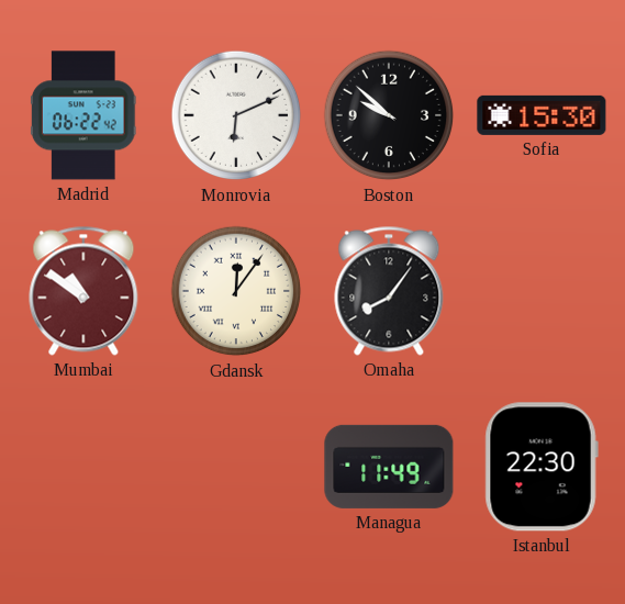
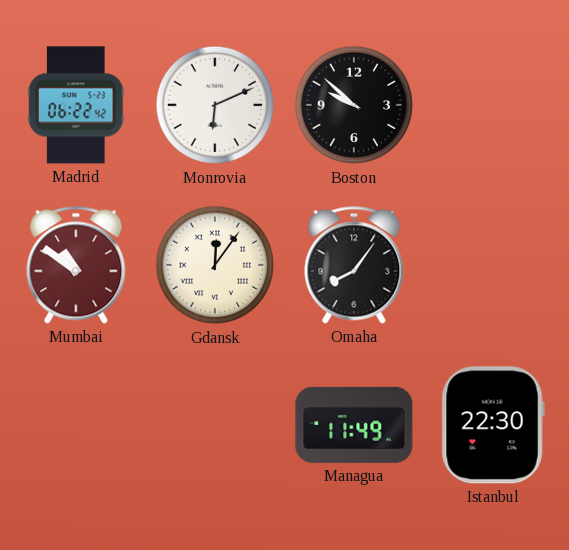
Sofia: 15:30 -> none (542, 115)
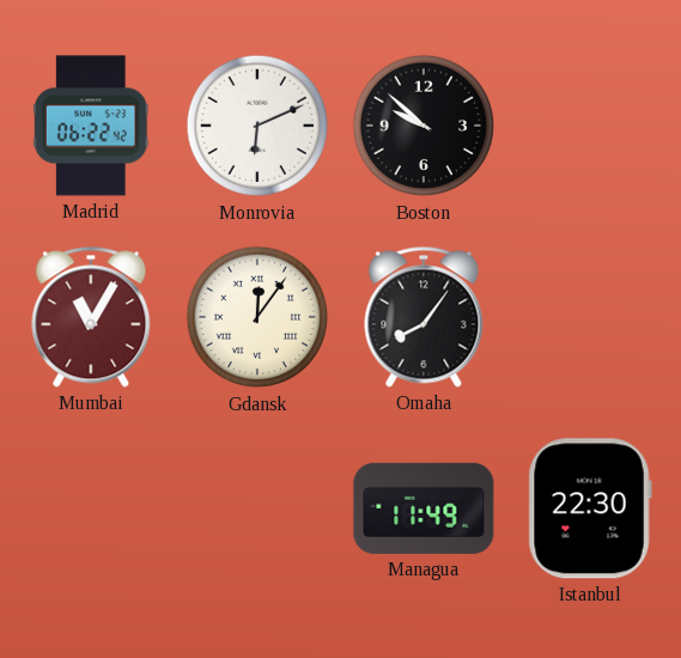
Mumbai: 10:51 -> 11:05 (91, 317)
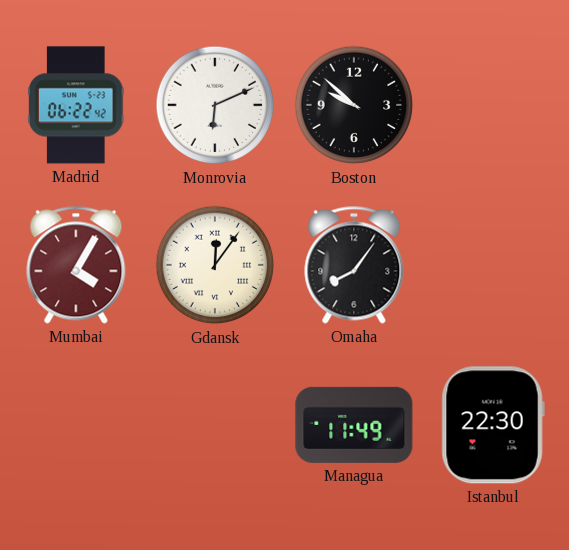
Mumbai: 11:05 -> 4:05 (76, 265)
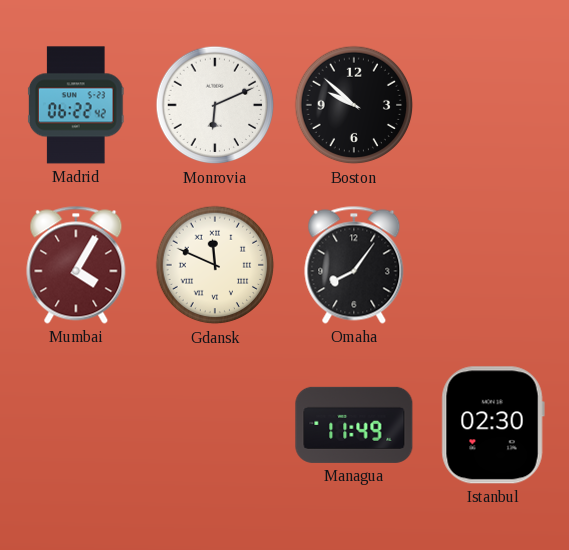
Gdansk: 12:06 -> 11:49 (215, 265)
Istanbul: 22:30 -> 02:30 (493, 425)
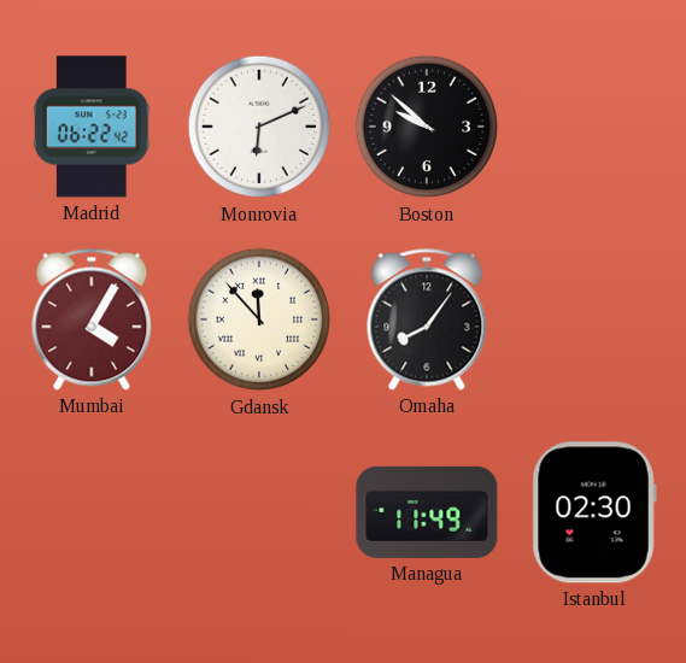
Gdansk: 11:49 -> 11:53 (259, 319)
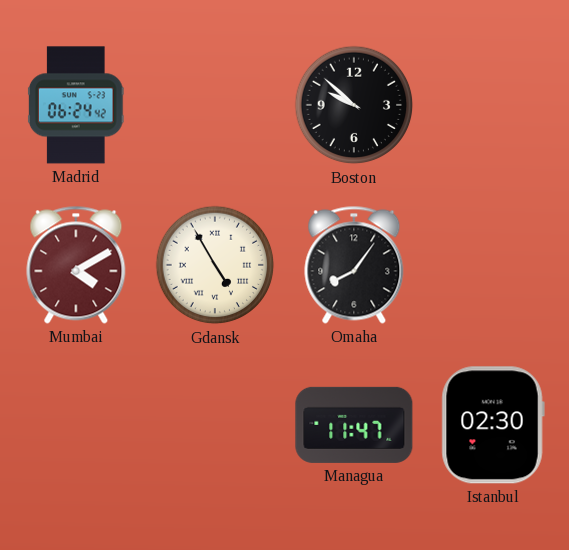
Madrid: 06:22 -> 06:24 (76, 105)
Monrovia: 6:11 -> none (259, 127)
Mumbai: 4:05 -> 4:10 (76, 265)
Gdansk: 11:53 -> 4:55 (215, 265)
Managua: 11:49 -> 11:47 (354, 425)
